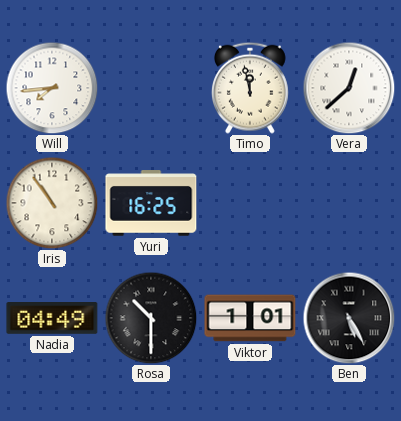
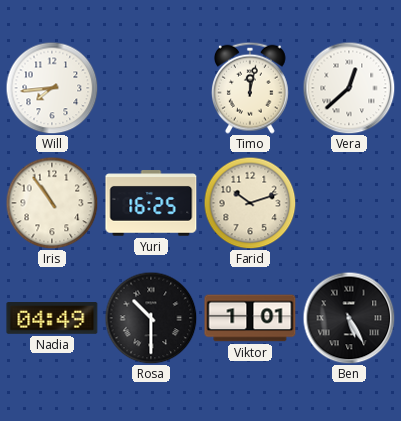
Timo: 11:58 -> 12:02 (250, 88)
Farid: none -> 10:12 (250, 203)
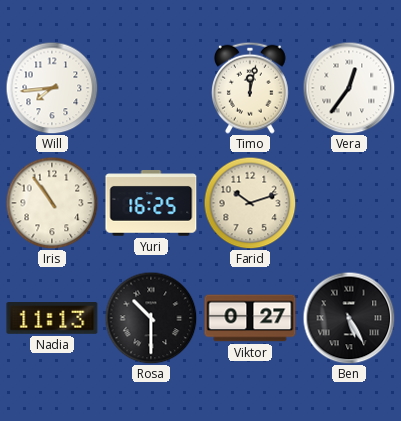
Vera: 12:38 -> 12:36 (349, 88)
Nadia: 04:49 -> 11:13 (52, 319)
Viktor: 1:01 -> 0:27 (250, 318)
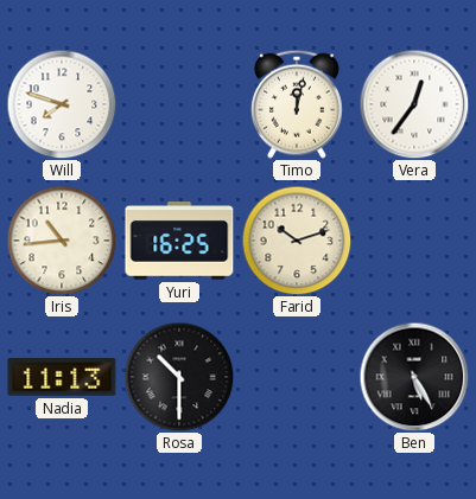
Will: 7:44 -> 7:48 (62, 104)
Iris: 10:54 -> 10:44 (62, 241)
Viktor: 0:27 -> none (250, 318)
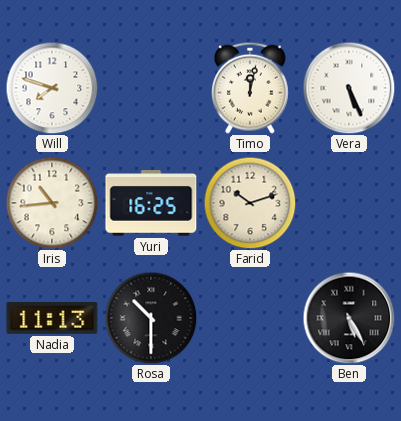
Vera: 12:36 -> 5:26 (349, 88)
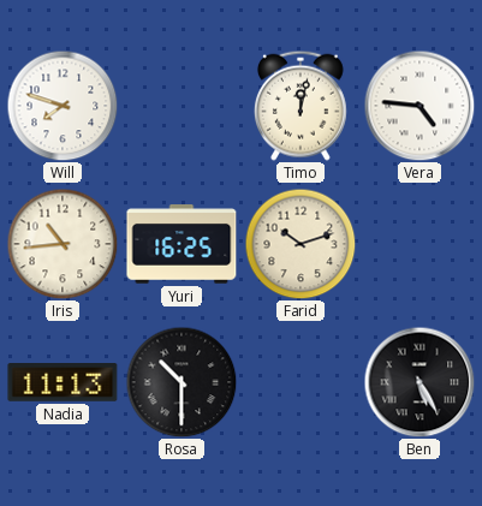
Vera: 5:26 -> 4:46 (419, 106)
